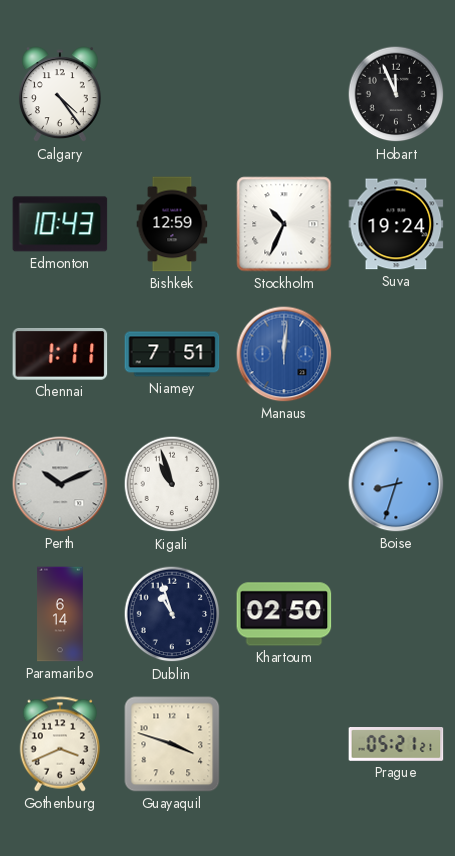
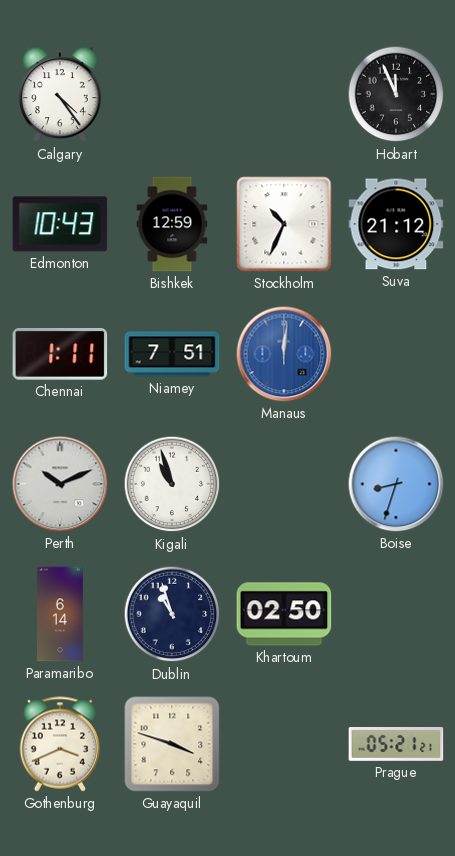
Suva: 19:24 -> 21:12 (396, 224)
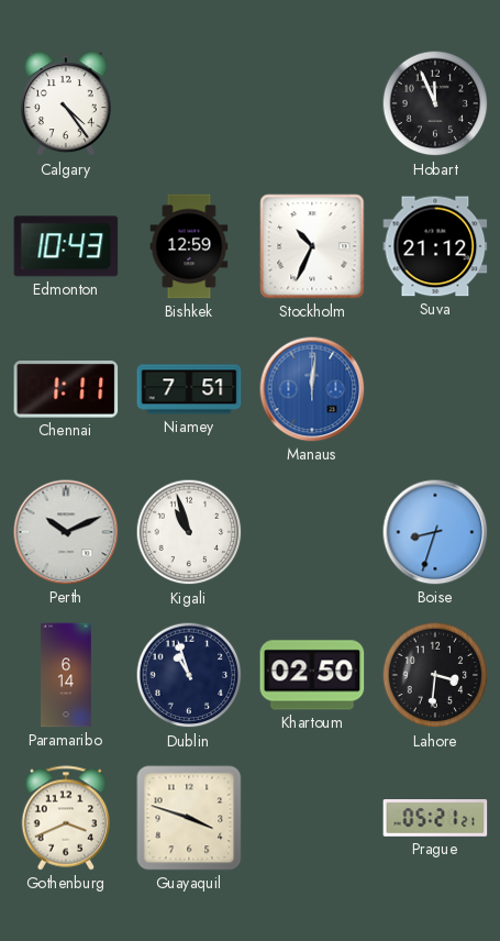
Lahore: none -> 3:31 (435, 675)
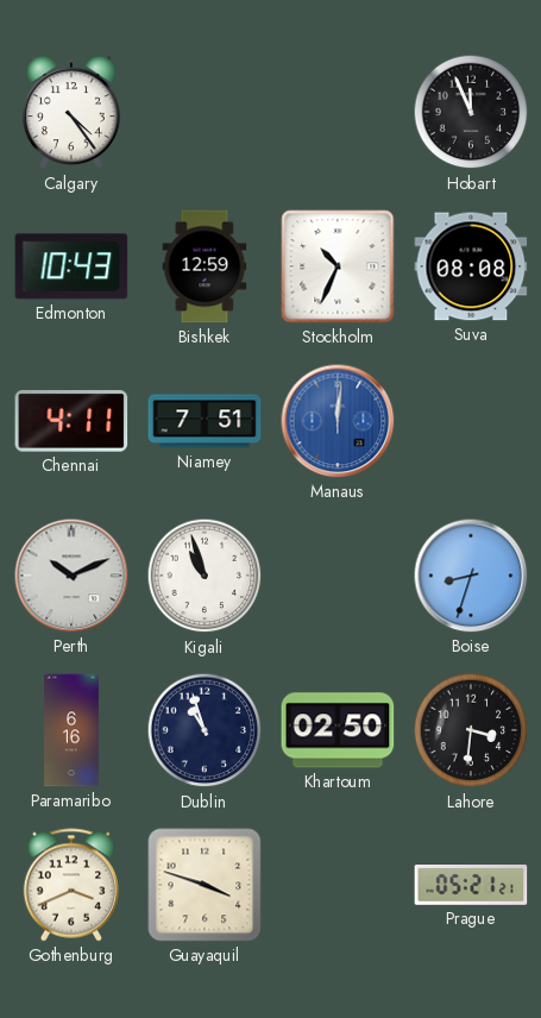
Suva: 21:12 -> 08:08 (471, 266)
Chennai: 1:11 -> 4:11 (71, 422)
Paramaribo: 6:14 -> 6:16 (71, 730)
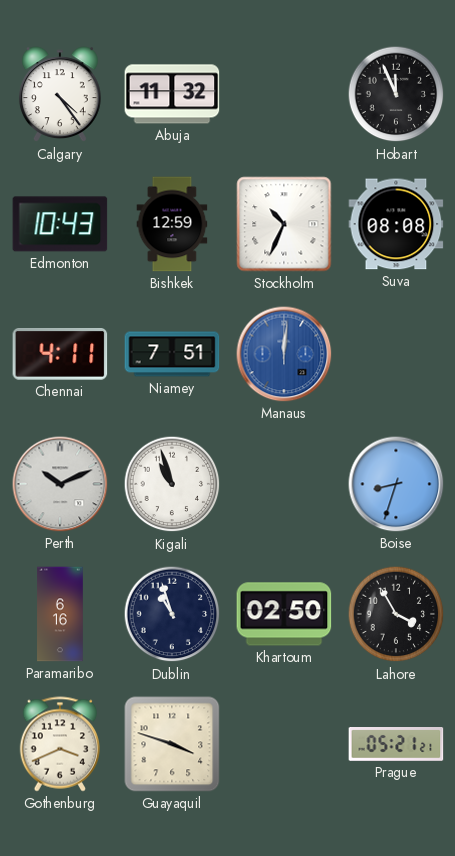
Abuja: none -> 11:32 (172, 94)
Lahore: 3:31 -> 3:55 (396, 614)
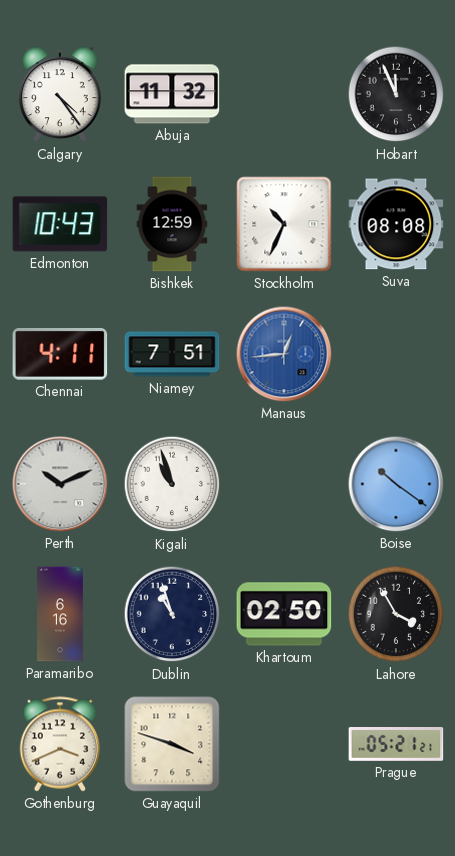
Manaus: 12:01 -> 12:44 (284, 354)
Boise: 8:33 -> 10:21 (396, 484)
